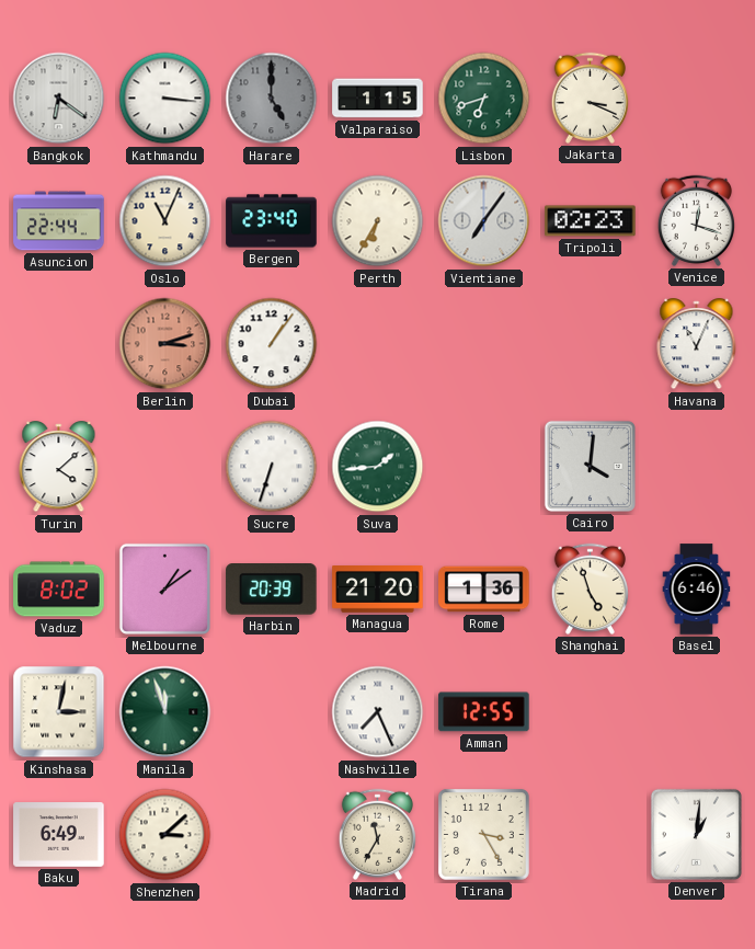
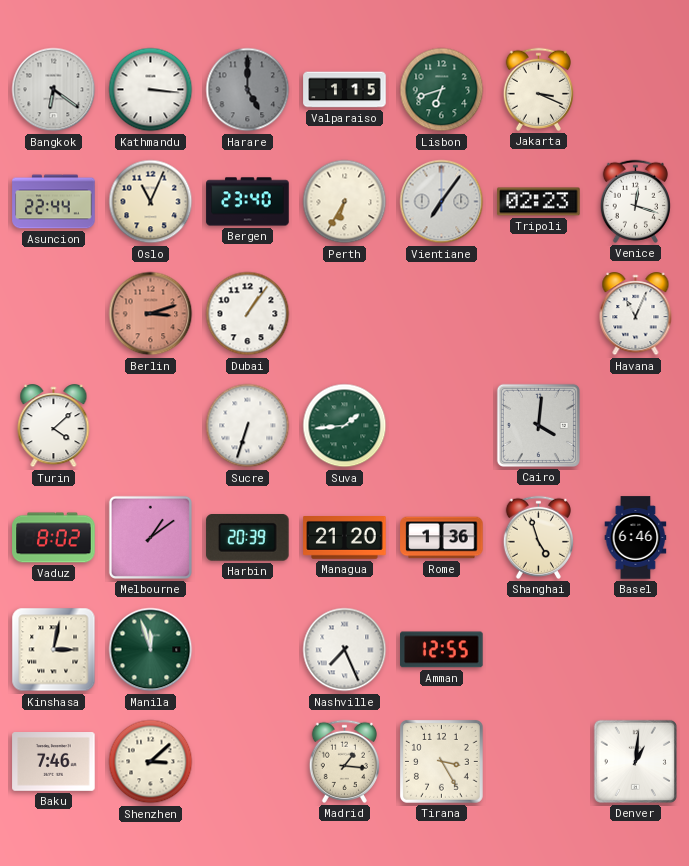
Baku: 6:49 -> 7:46 (54, 762)
Madrid: 11:35 -> 1:16 (344, 761)
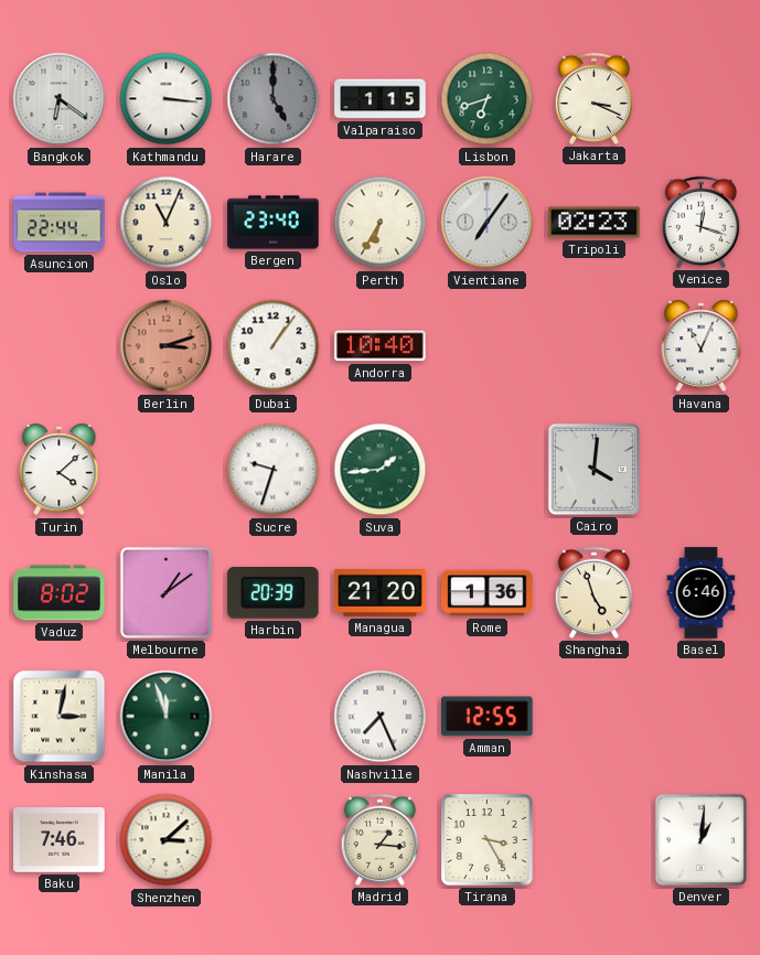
Andorra: none -> 10:40 (381, 346)
Sucre: 6:33 -> 9:33 (274, 470)
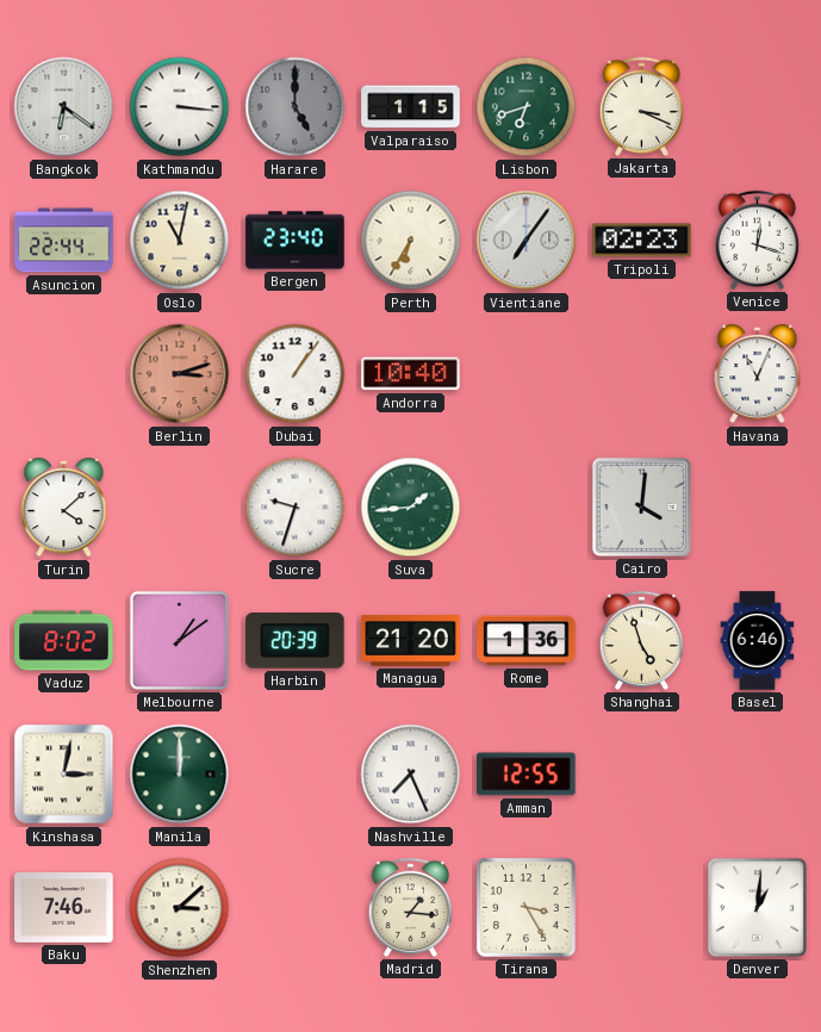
Oslo: 11:04 -> 11:02 (180, 241)
Manila: 11:57 -> 12:00 (180, 775)
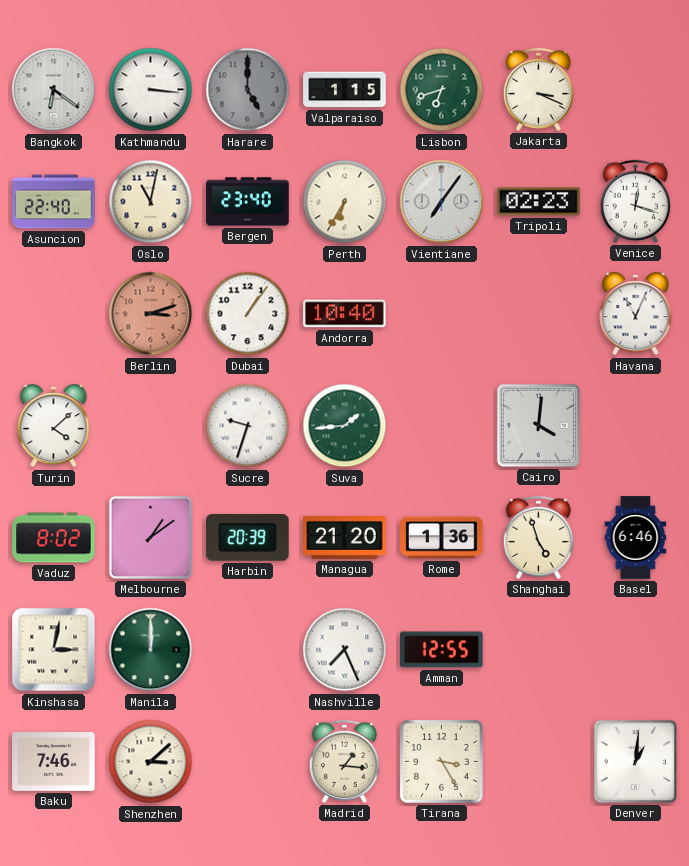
Asuncion: 22:44 -> 22:40 (54, 202)
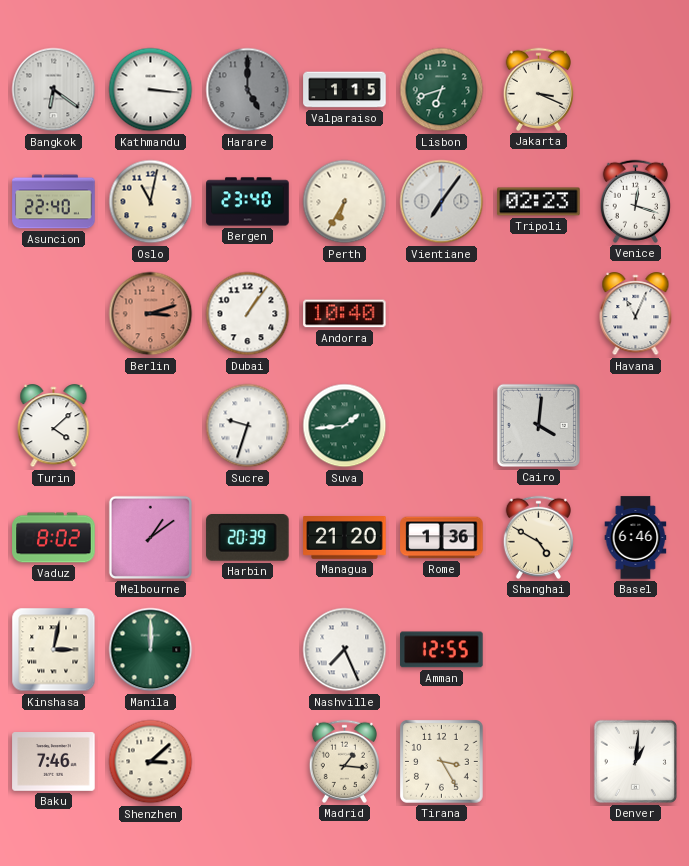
Shanghai: 4:57 -> 4:50 (538, 537)
